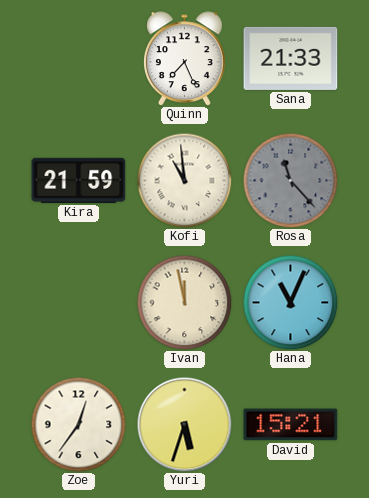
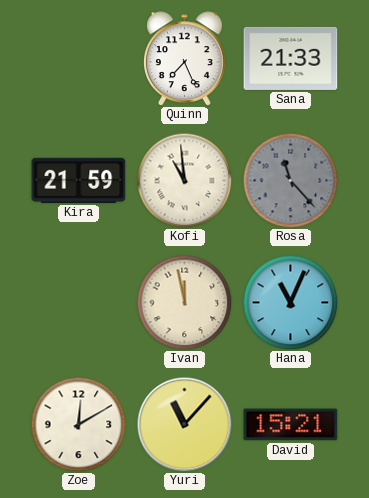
Zoe: 12:36 -> 12:10 (78, 424)
Yuri: 5:33 -> 11:07 (184, 424)
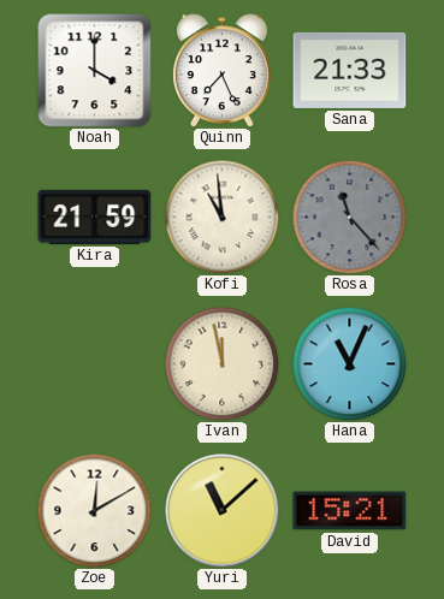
Noah: none -> 4:00 (95, 71)
Yuri: 11:07 -> 11:08 (221, 510)
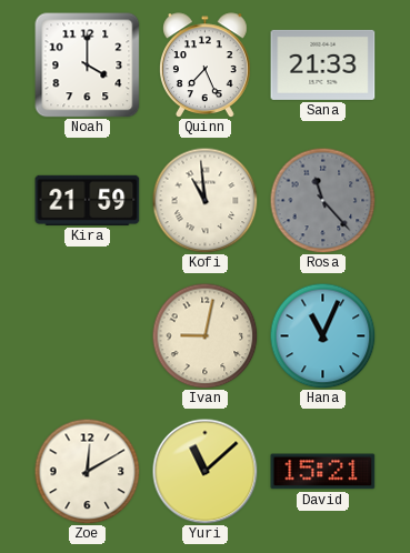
Ivan: 11:58 -> 9:02 (204, 335)
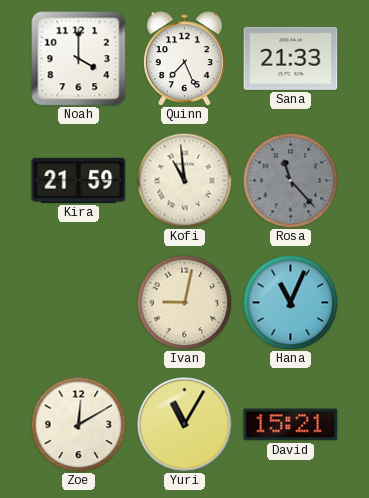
Yuri: 11:08 -> 11:05 (184, 424)
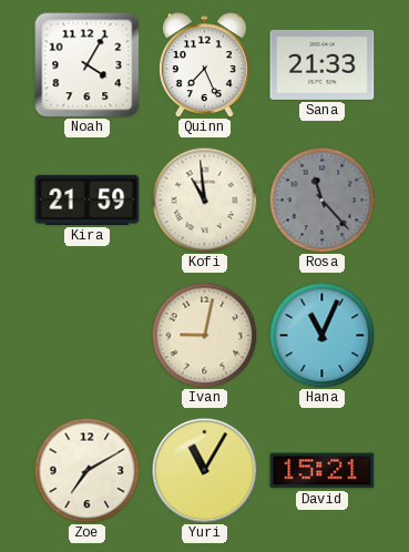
Noah: 4:00 -> 4:05 (88, 65)
Zoe: 12:10 -> 7:10 (86, 470)
